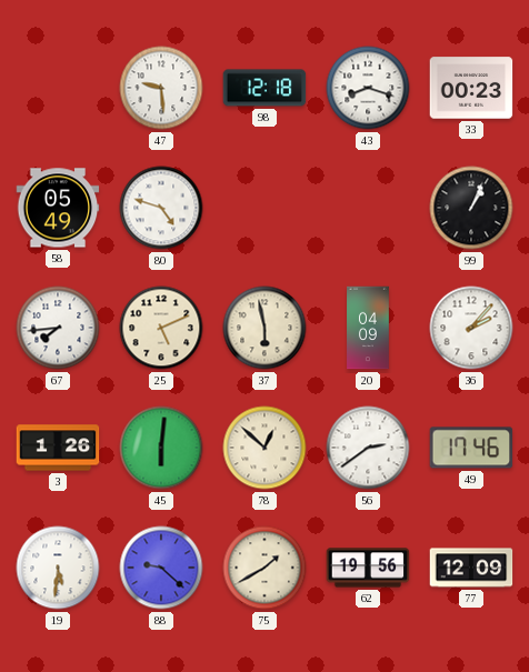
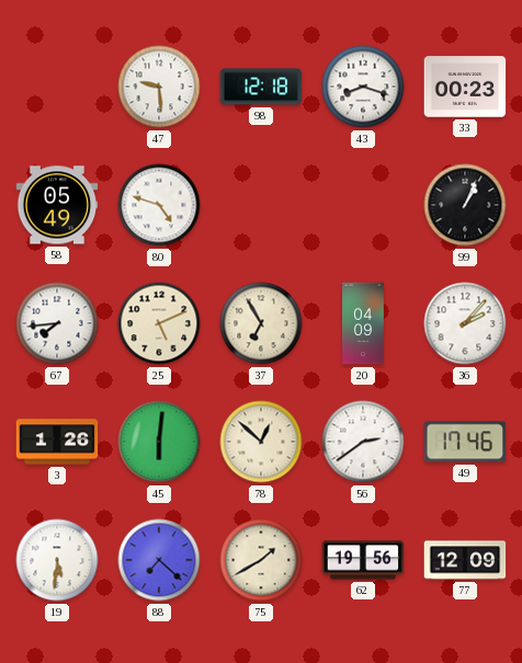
37: 5:58 -> 6:55 (261, 323)
88: 9:22 -> 7:22 (159, 560)
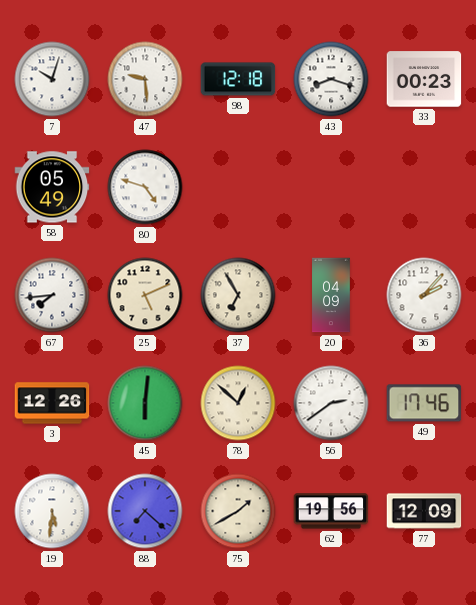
7: none -> 10:03 (52, 79)
99: 1:04 -> none (465, 205)
3: 1:26 -> 12:26 (52, 403)
